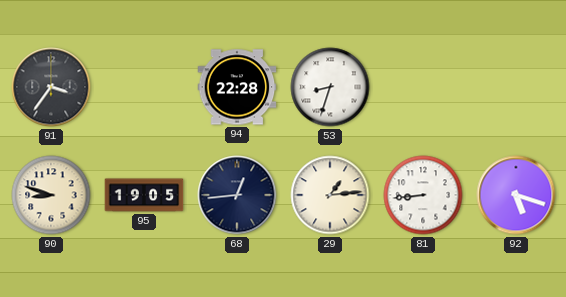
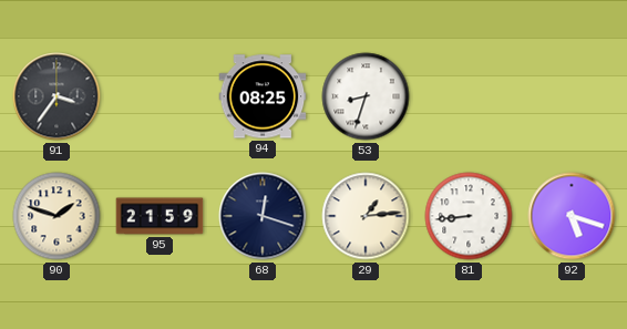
94: 22:28 -> 08:25 (263, 96)
90: 8:48 -> 1:48 (56, 216)
95: 19:05 -> 21:59 (160, 216)
68: 12:44 -> 12:18 (263, 216)
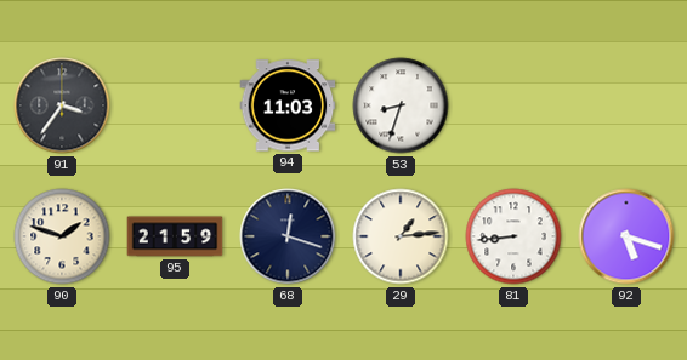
94: 08:25 -> 11:03 (288, 105)
